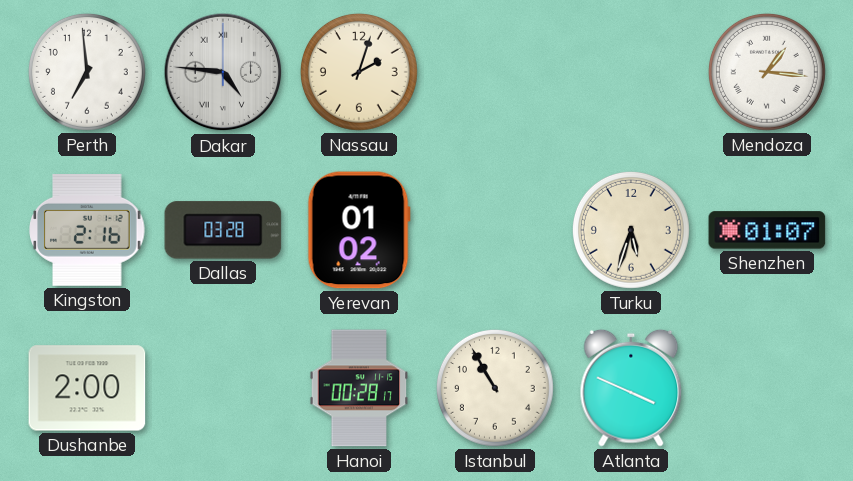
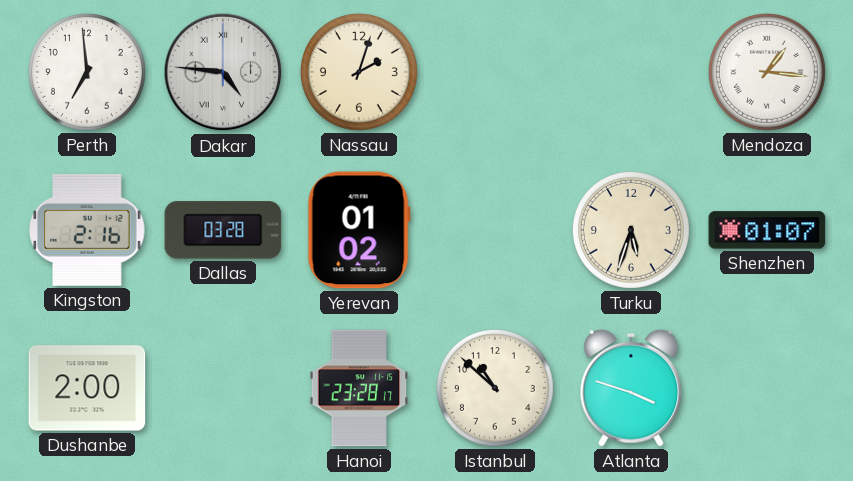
Hanoi: 00:28 -> 23:28 (359, 388)
Istanbul: 10:55 -> 10:52 (495, 388)
Atlanta: 3:49 -> 3:48 (631, 388)
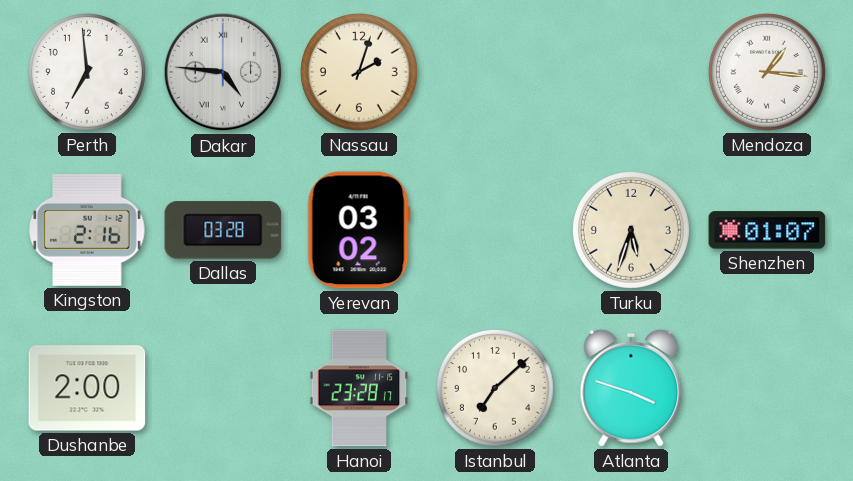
Yerevan: 01:02 -> 03:02 (359, 230)
Istanbul: 10:52 -> 7:08 (495, 388)
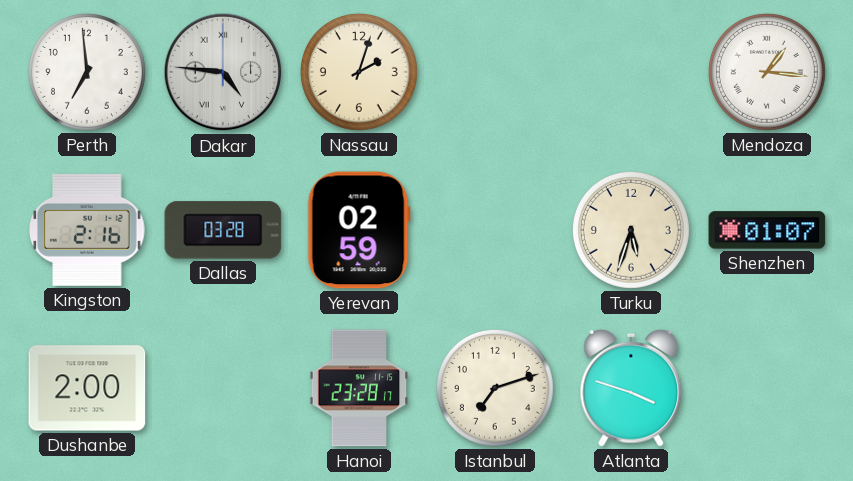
Yerevan: 03:02 -> 02:59 (359, 230)
Istanbul: 7:08 -> 7:12 (495, 388)
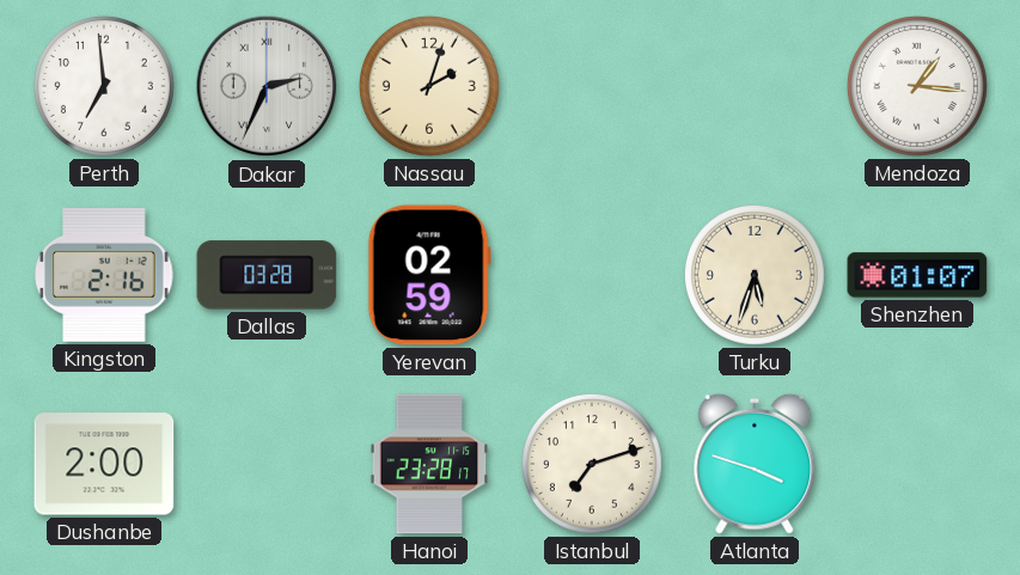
Dakar: 4:46 -> 2:34 (267, 86)
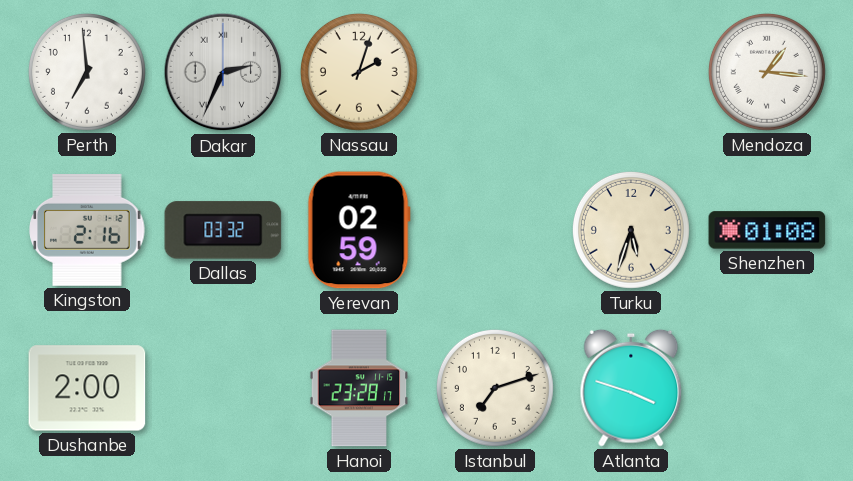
Dallas: 03:28 -> 03:32 (223, 230)
Shenzhen: 01:07 -> 01:08 (767, 230)
